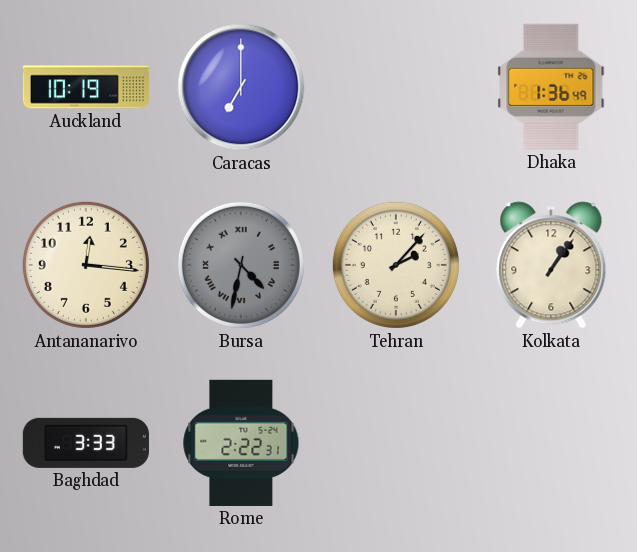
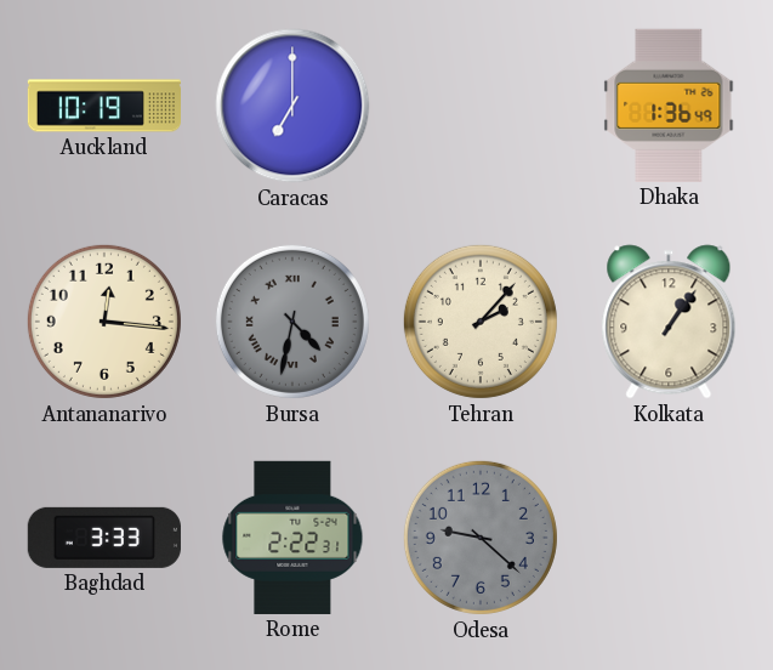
Odesa: none -> 9:22 (481, 538)
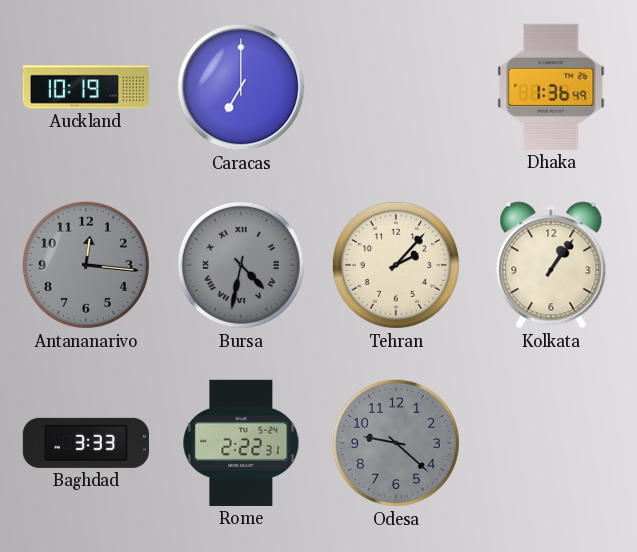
Antananarivo dial: cream -> grey (86, 265)
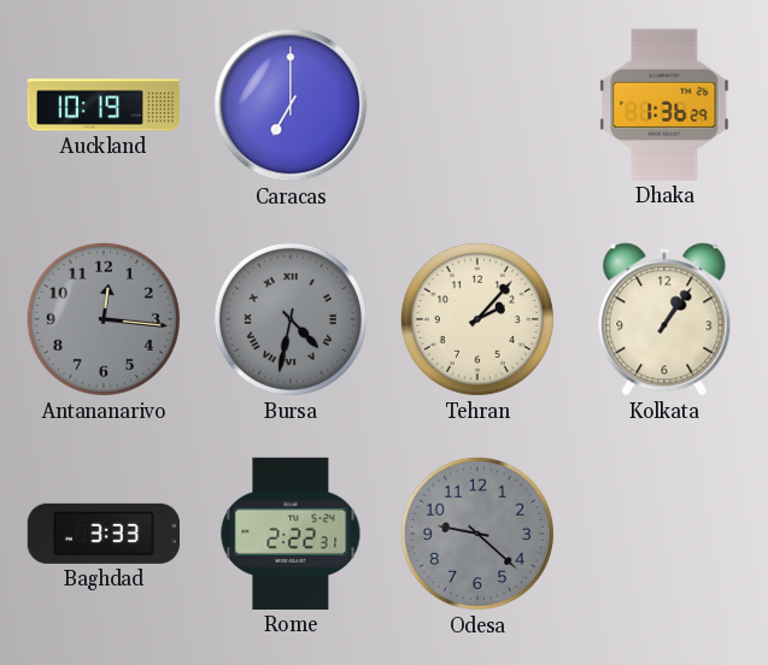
Dhaka: 1:36:49 -> 1:36:29 (664, 105)
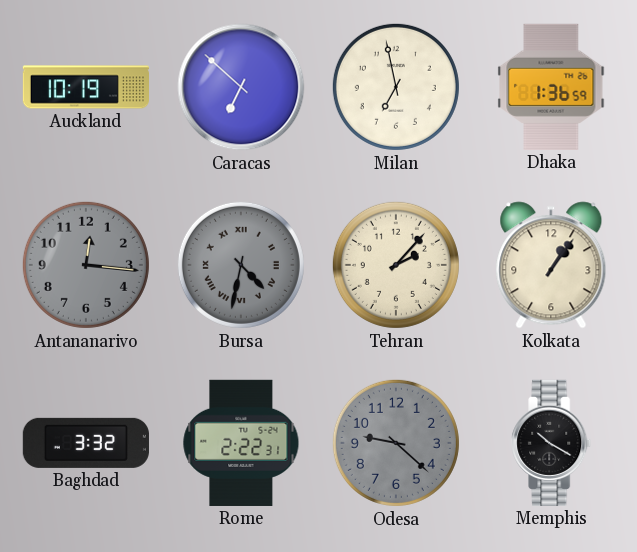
Caracas: 7:00 -> 6:52 (241, 87)
Milan: none -> 6:58 (396, 87)
Dhaka: 1:36:29 -> 1:36:59 (551, 87)
Baghdad: 3:33 -> 3:32 (86, 443)
Memphis: none -> 10:20 (552, 443)
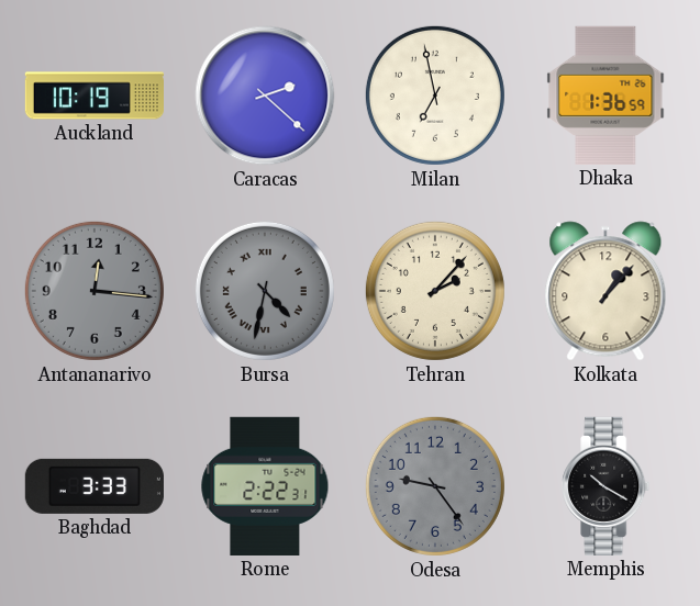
Caracas: 6:52 -> 2:22 (265, 96)
Kolkata: 1:06 -> 1:07 (605, 291)
Baghdad: 3:32 -> 3:33 (95, 486)
Odesa: 9:22 -> 9:24 (435, 486)
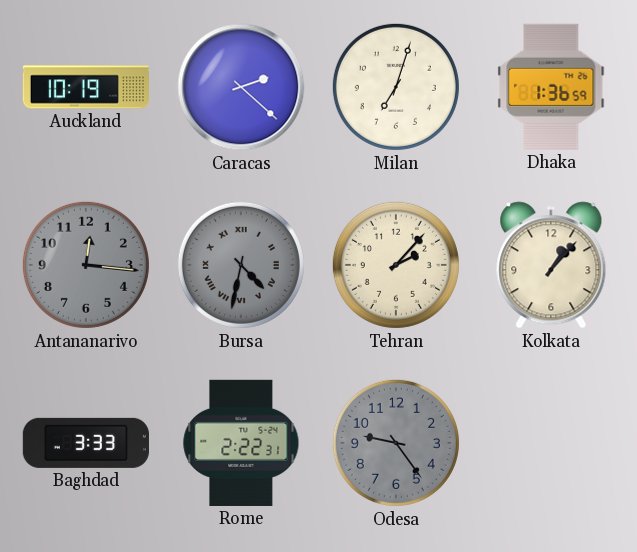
Milan: 6:58 -> 7:03 (396, 87)
Memphis: 10:20 -> none (607, 486)
